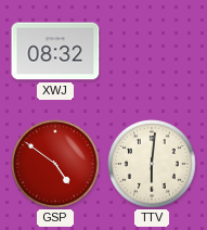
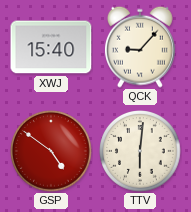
XWJ: 08:32 -> 15:40 (51, 47)
QCK: none -> 9:07 (140, 47)
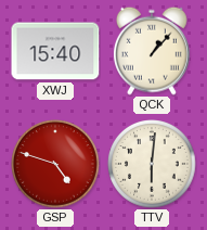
QCK: 9:07 -> 1:07 (152, 51)
GSP: 4:51 -> 4:48 (55, 164)
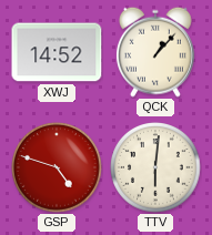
XWJ: 15:40 -> 14:52 (57, 52)
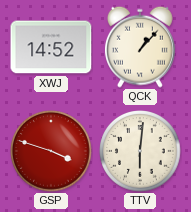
GSP: 4:48 -> 3:48 (51, 151)
